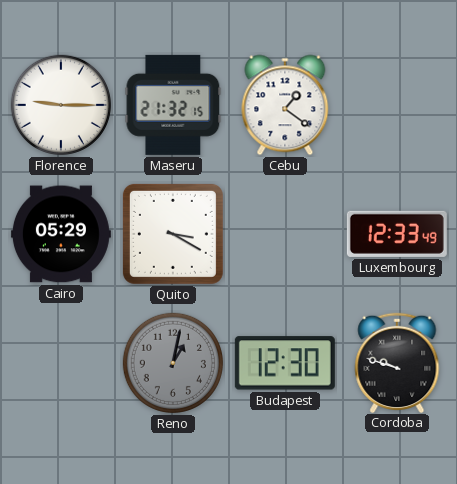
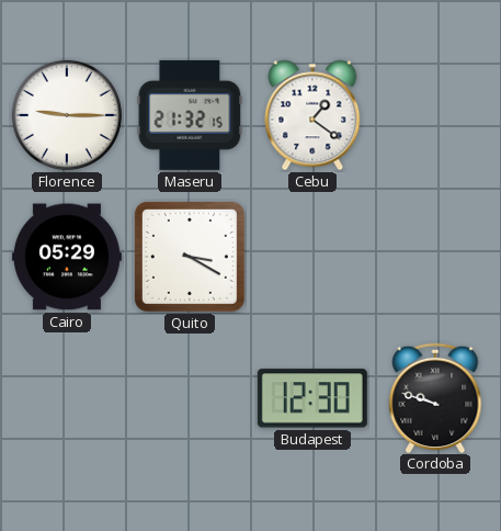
Luxembourg: 12:33 -> none (397, 234)
Reno: 1:02 -> none (173, 363)
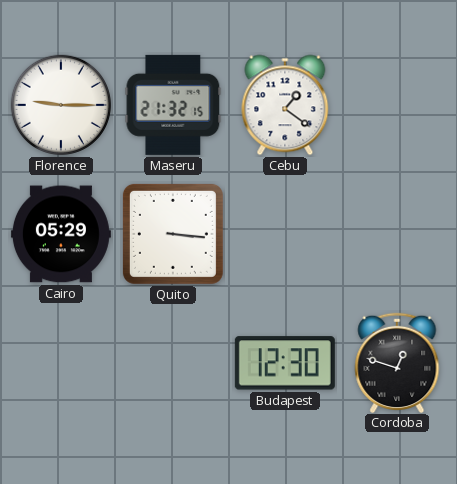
Quito: 3:20 -> 3:16 (173, 234)
Cordoba: 9:48 -> 12:48 (397, 362)
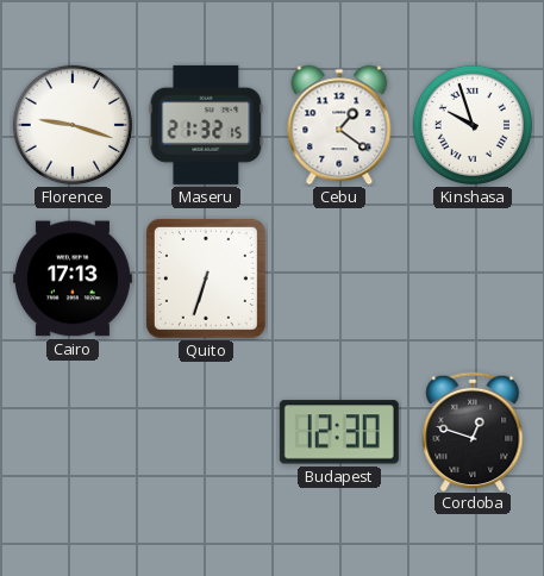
Florence: 9:15 -> 9:18 (73, 125)
Kinshasa: none -> 9:57 (473, 125)
Cairo: 05:29 -> 17:13 (73, 278)
Quito: 3:16 -> 6:33 (206, 278)
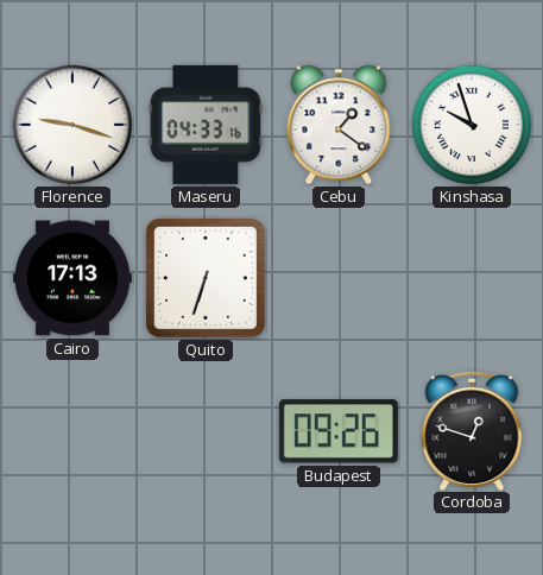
Maseru: 21:32 -> 04:33 (206, 125)
Budapest: 12:30 -> 09:26 (339, 431)
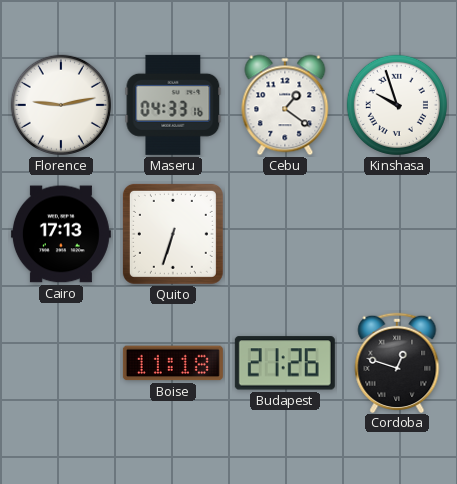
Florence: 9:18 -> 9:13 (61, 105)
Boise: none -> 11:18 (173, 363)
Budapest: 09:26 -> 21:26 (285, 363)
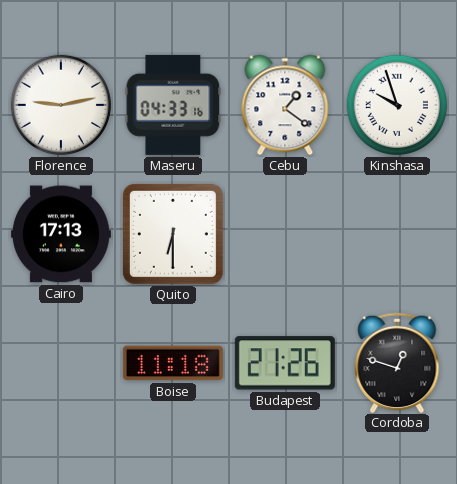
Quito: 6:33 -> 6:30 (173, 234)
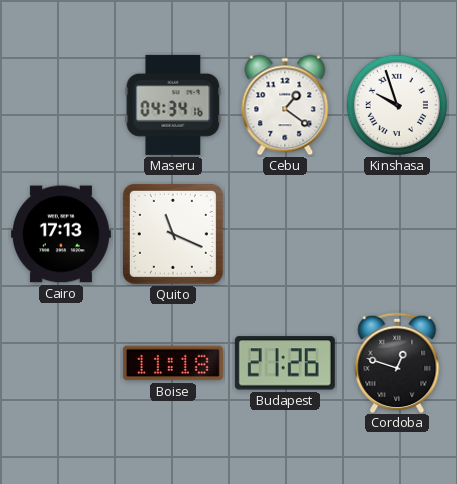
Florence: 9:13 -> none (61, 105)
Maseru: 04:33 -> 04:34 (173, 105)
Quito: 6:30 -> 11:19 (173, 234)
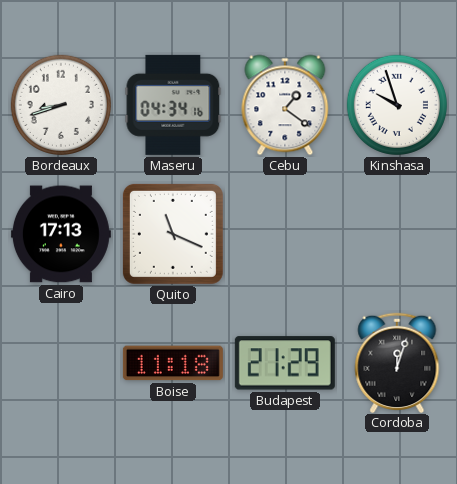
Bordeaux: none -> 8:42 (61, 105)
Budapest: 21:26 -> 21:29 (285, 363)
Cordoba: 12:48 -> 12:03 (397, 362)
